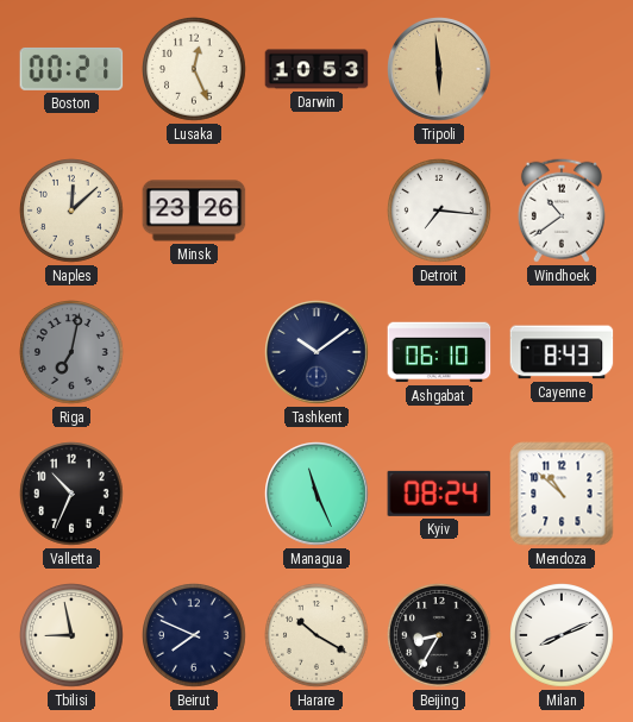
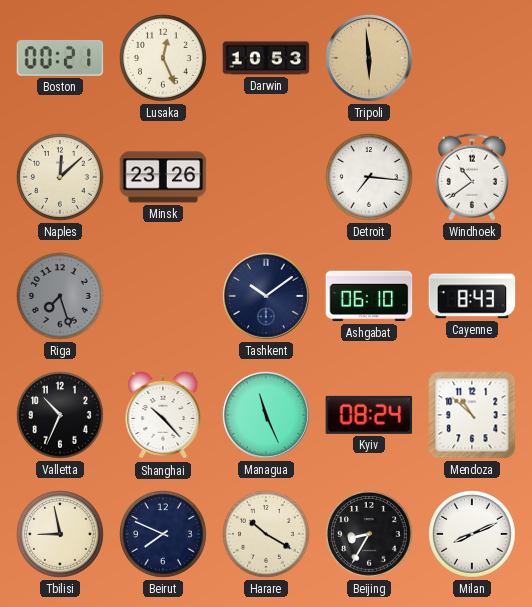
Riga: 7:02 -> 7:27 (61, 297)
Shanghai: none -> 10:23 (163, 415)
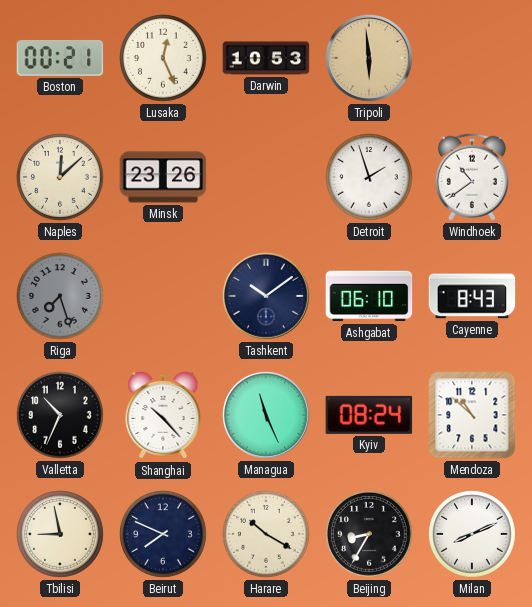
Detroit: 7:16 -> 1:57 (370, 178)
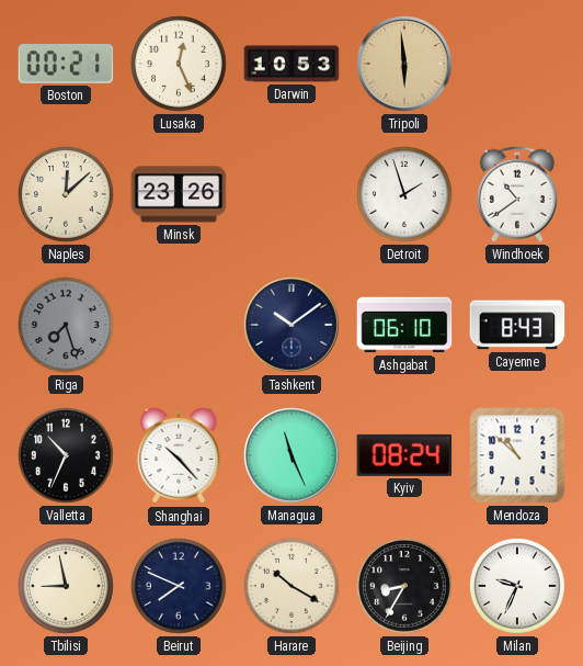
Milan: 8:11 -> 9:34 (518, 587)
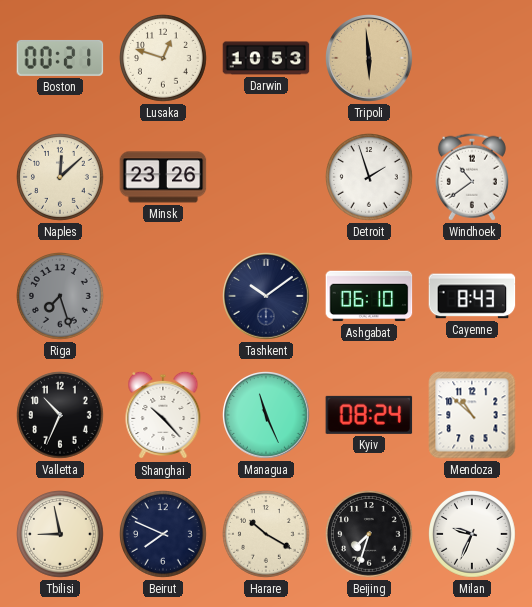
Lusaka: 12:26 -> 12:48 (164, 59)
Beijing: 8:35 -> 7:33 (370, 535)
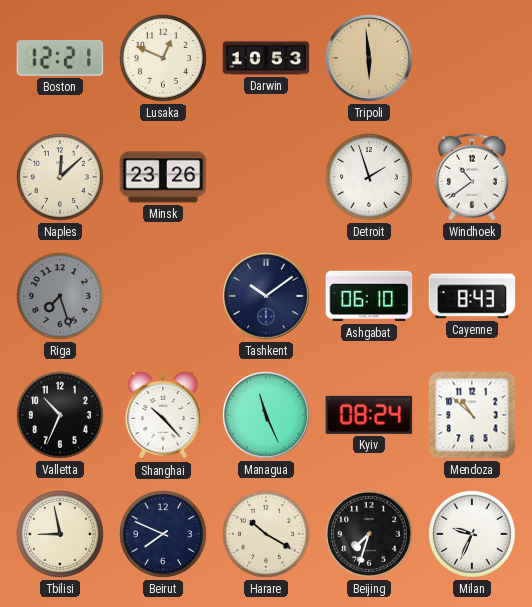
Boston: 00:21 -> 12:21 (60, 58)
Lusaka: 12:48 -> 12:49 (164, 59)
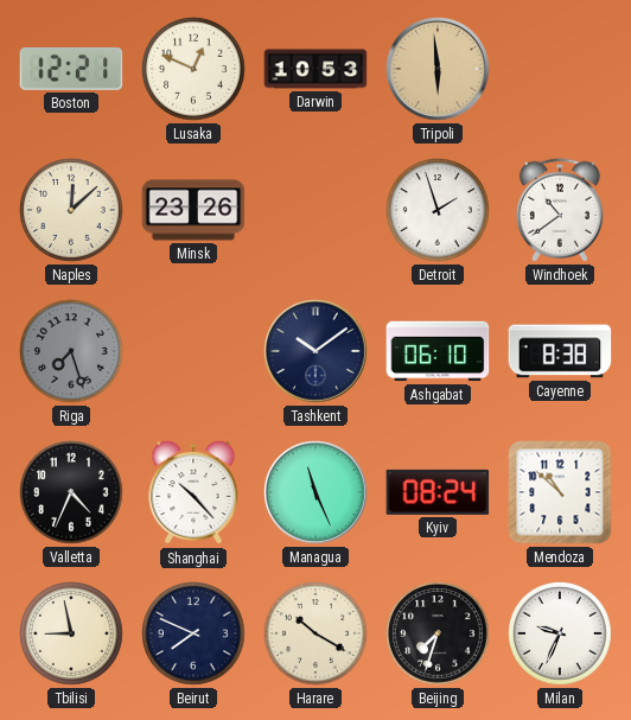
Cayenne: 8:43 -> 8:38 (560, 351)
Valletta: 10:34 -> 4:34 (72, 493)
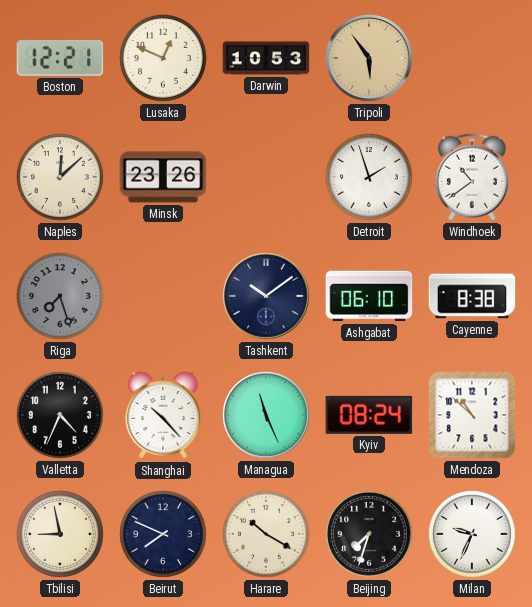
Tripoli: 5:59 -> 5:54 (369, 58)
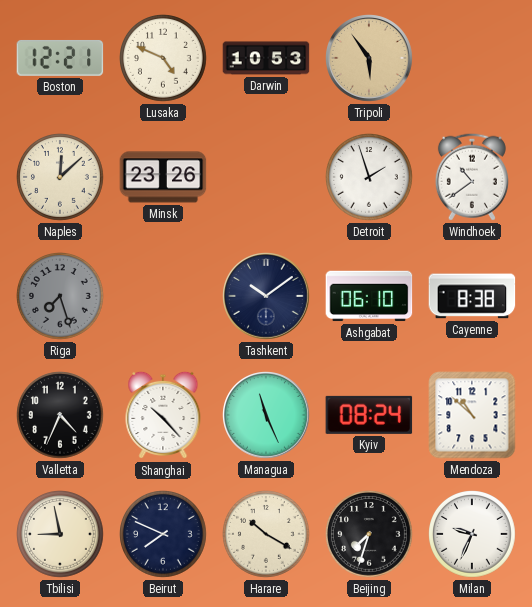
Lusaka: 12:49 -> 4:49 (164, 59)
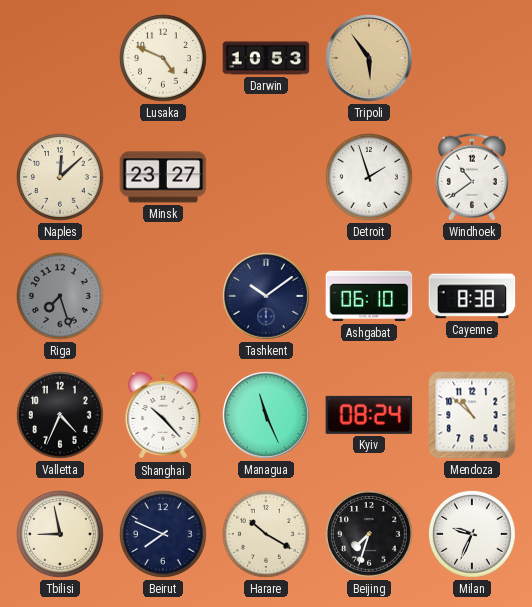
Boston: 12:21 -> none (60, 58)
Minsk: 23:26 -> 23:27 (163, 177)
